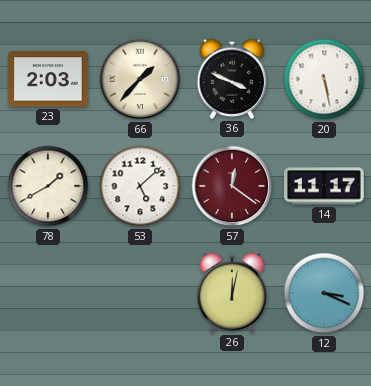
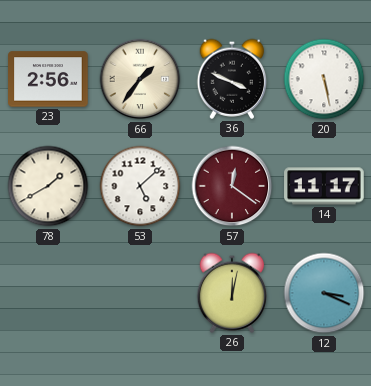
23: 2:03 -> 2:56 (48, 79)
66: 1:37 -> 1:36 (140, 79)
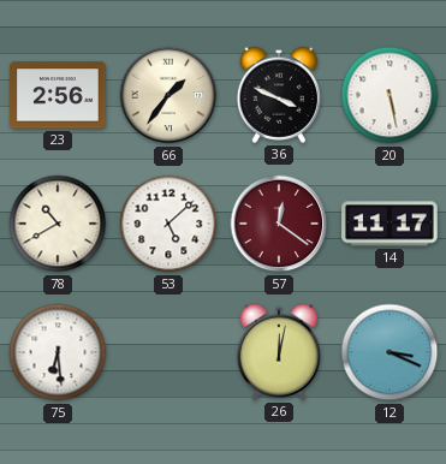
78: 1:40 -> 10:40 (58, 224)
75: none -> 6:29 (58, 352)
